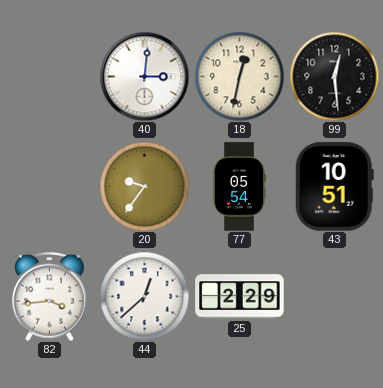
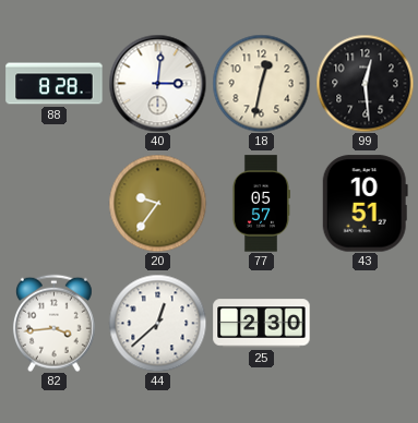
88: none -> 8:28 (55, 84)
77: 05:54 -> 05:57 (261, 204)
25: 2:29 -> 2:30 (262, 324)
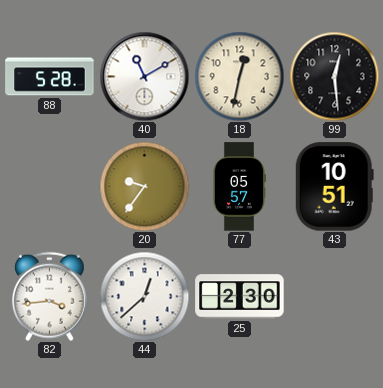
88: 8:28 -> 5:28 (50, 77)
40: 3:01 -> 11:10 (144, 76)
